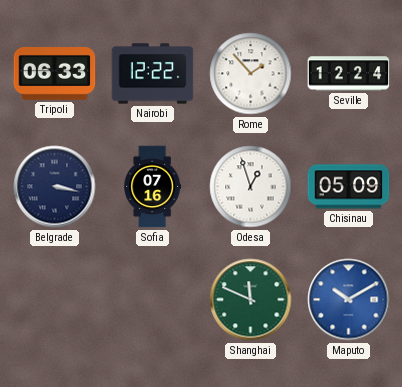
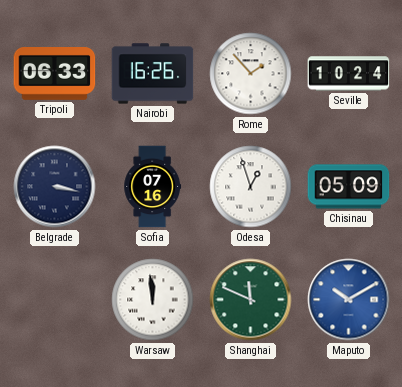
Nairobi: 12:22 -> 16:26 (153, 74)
Seville: 12:24 -> 10:24 (349, 74)
Warsaw: none -> 11:59 (153, 300)
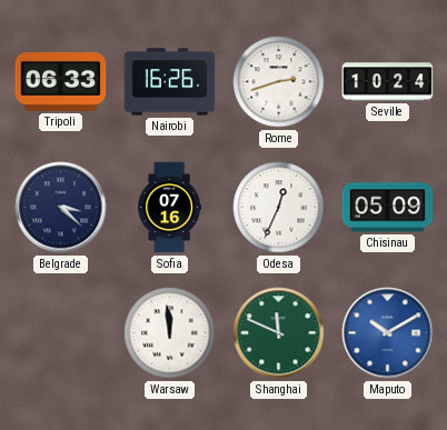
Rome: 1:53 -> 2:42 (279, 82)
Belgrade: 3:17 -> 3:22 (61, 208)
Odesa: 12:57 -> 12:34 (279, 208)
